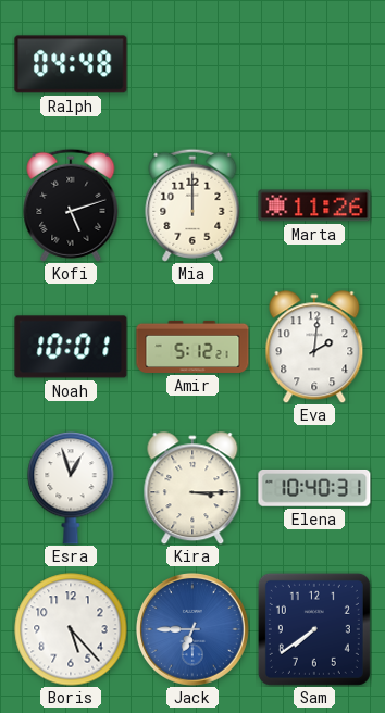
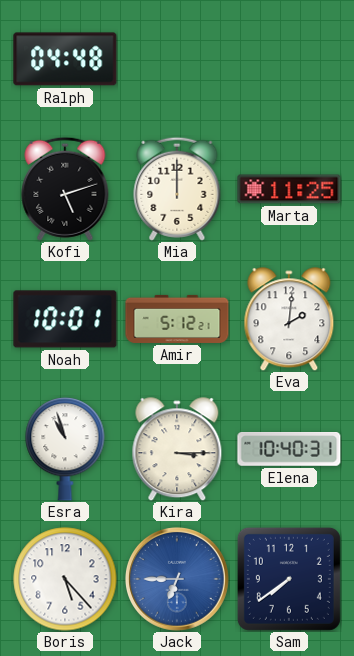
Marta: 11:26 -> 11:25 (289, 189)
Esra: 12:57 -> 10:57 (65, 450)
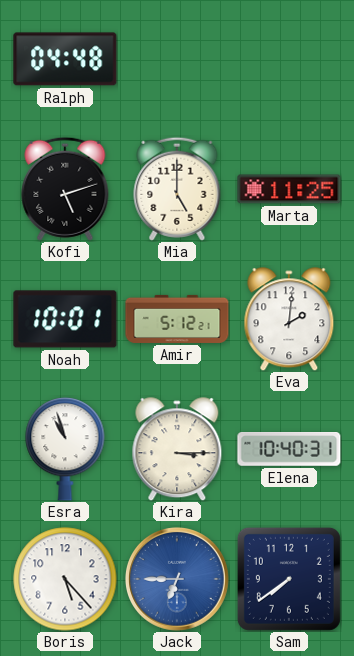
Mia: 12:00 -> 5:00 (177, 189)
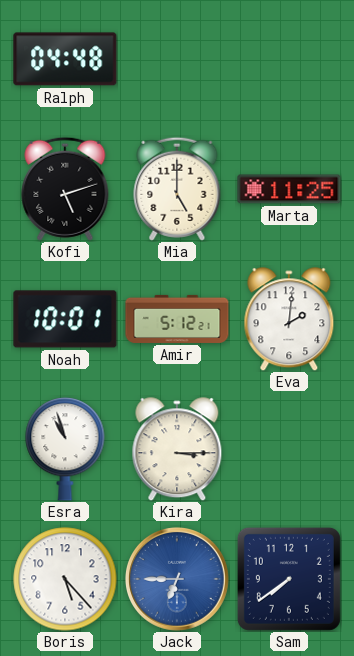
Elena: 10:40 -> none (289, 450)
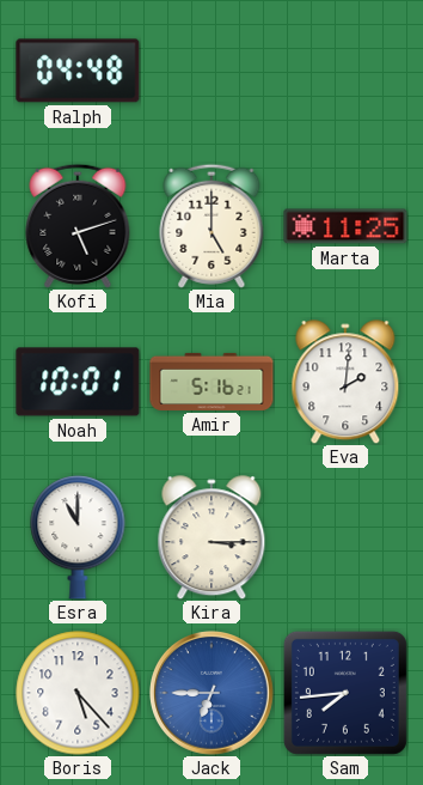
Amir: 5:12 -> 5:16 (211, 382)
Esra: 10:57 -> 11:00 (78, 538)
Sam: 7:39 -> 7:44 (345, 693)
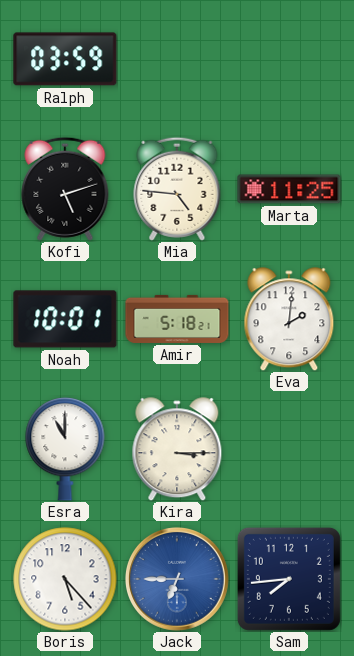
Ralph: 04:48 -> 03:59 (65, 59)
Mia: 5:00 -> 4:46 (177, 189)
Amir: 5:16 -> 5:18 (177, 319)
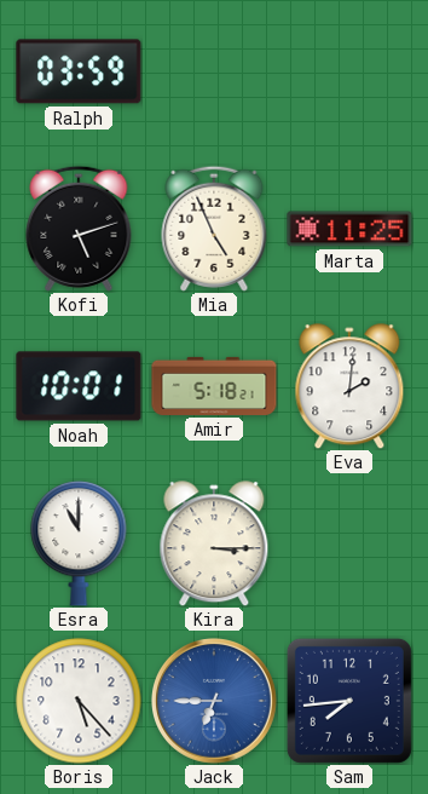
Mia: 4:46 -> 4:56 (214, 229)
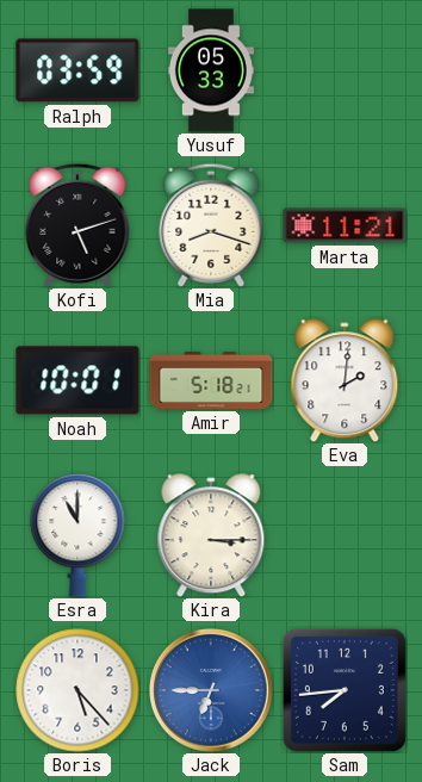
Yusuf: none -> 05:33 (211, 70)
Mia: 4:56 -> 8:18 (211, 225)
Marta: 11:25 -> 11:21 (345, 225)
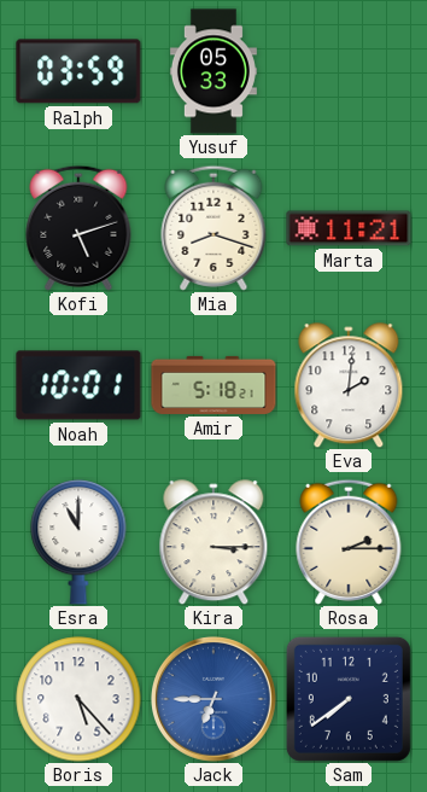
Rosa: none -> 2:15 (349, 542)
Sam: 7:44 -> 7:39 (349, 699)
